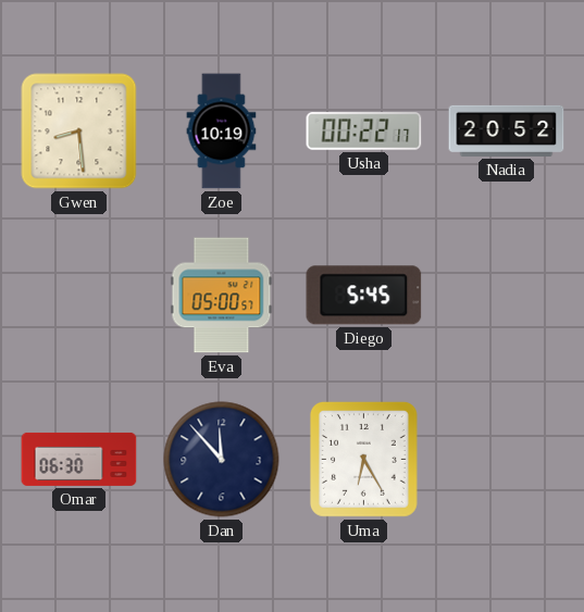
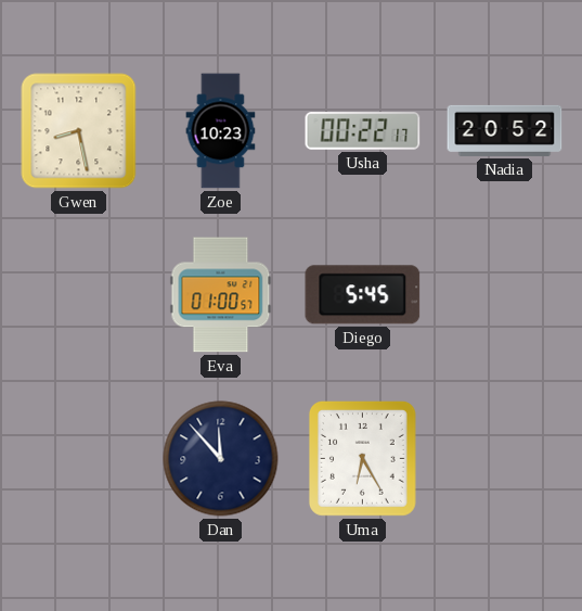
Gwen: 8:29 -> 8:28 (79, 131)
Zoe: 10:19 -> 10:23 (221, 131)
Eva: 05:00 -> 01:00 (221, 295)
Omar: 06:30 -> none (79, 459)
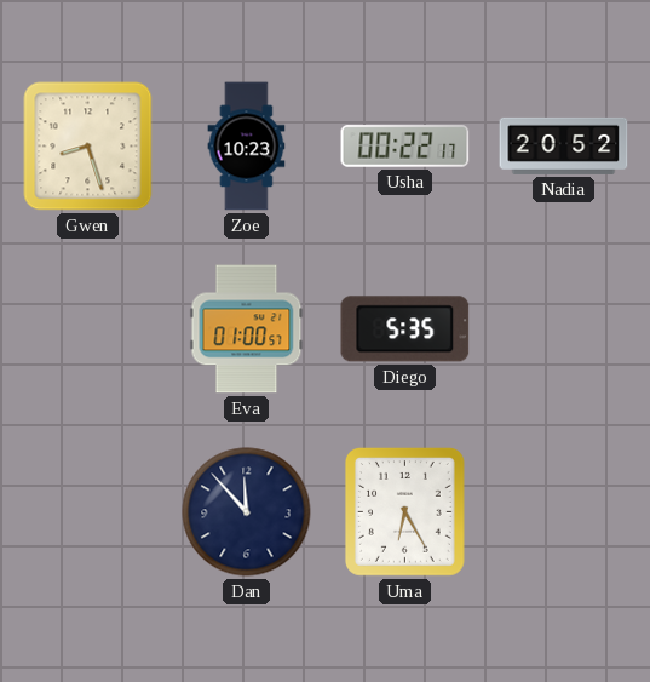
Gwen: 8:28 -> 8:27 (88, 147)
Diego: 5:45 -> 5:35 (405, 329)
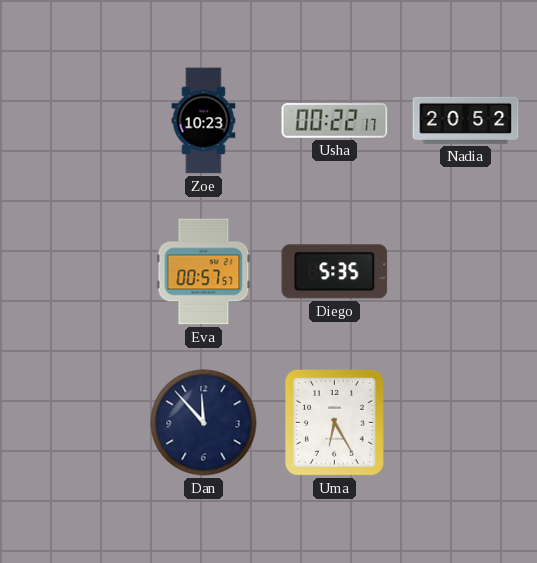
Gwen: 8:27 -> none (88, 147)
Eva: 01:00 -> 00:57 (204, 272)
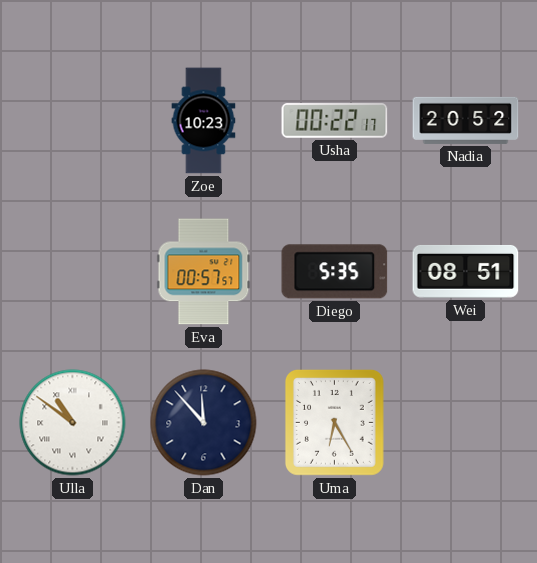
Wei: none -> 08:51 (466, 271)
Ulla: none -> 10:51 (73, 423)
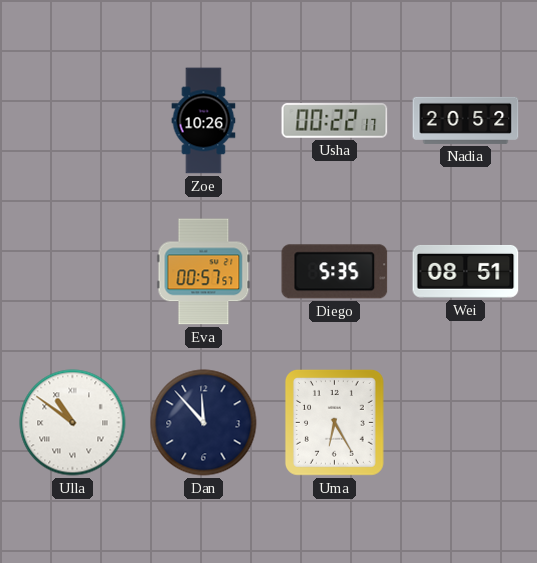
Zoe: 10:23 -> 10:26 (204, 121)
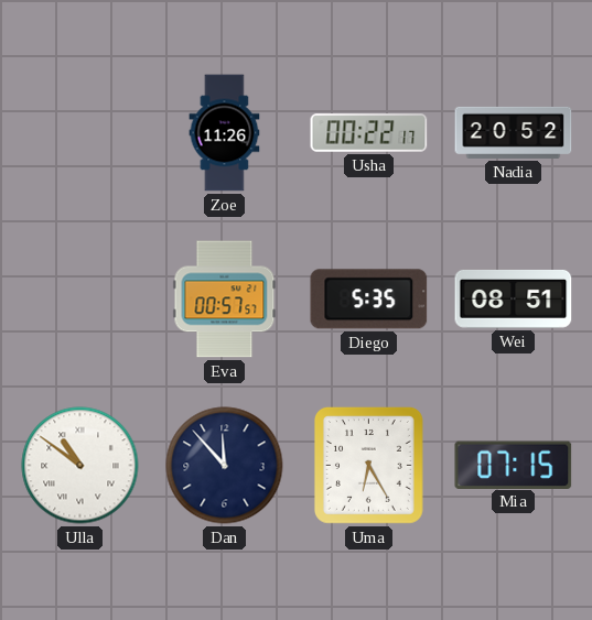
Zoe: 10:26 -> 11:26 (225, 133)
Mia: none -> 07:15 (514, 465)
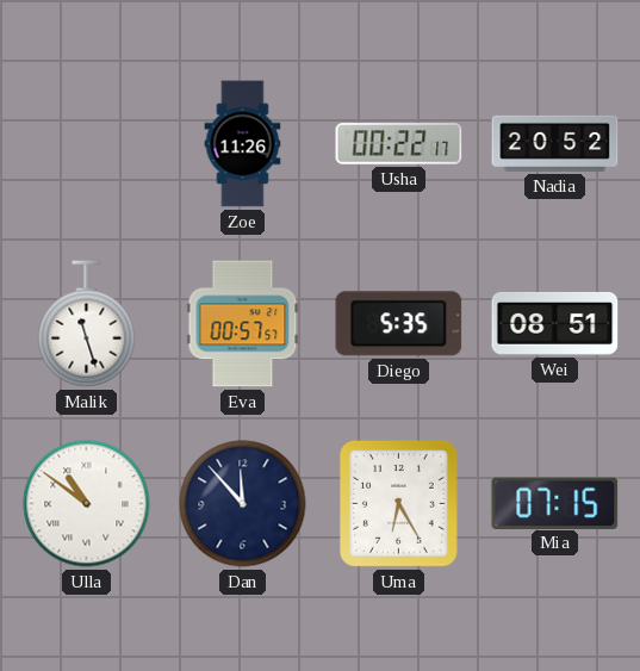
Malik: none -> 11:27 (87, 324)
